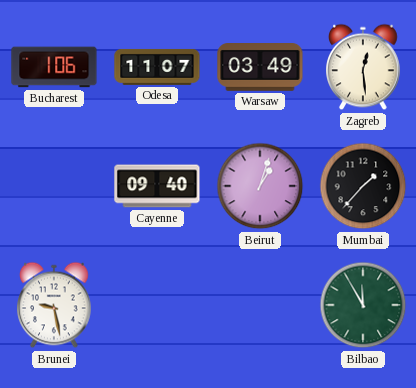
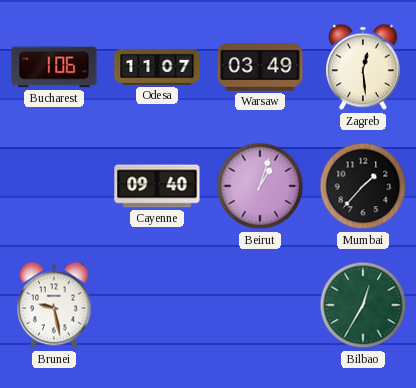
Bilbao: 11:55 -> 12:35 (363, 305)
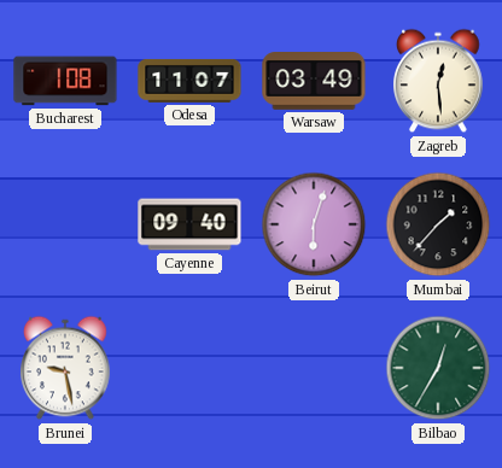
Bucharest: 1:06 -> 1:08 (65, 81)
Beirut: 1:03 -> 6:03 (314, 224)
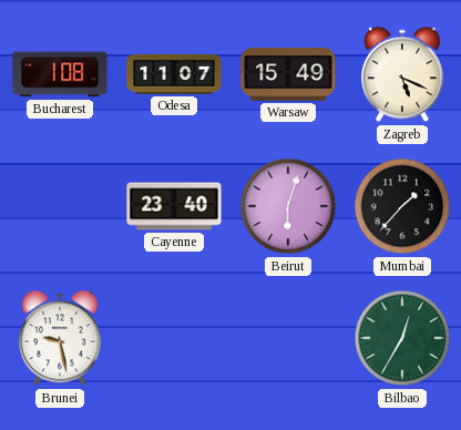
Warsaw: 03:49 -> 15:49 (288, 75)
Zagreb: 12:29 -> 5:19 (402, 74)
Cayenne: 09:40 -> 23:40 (174, 206)
